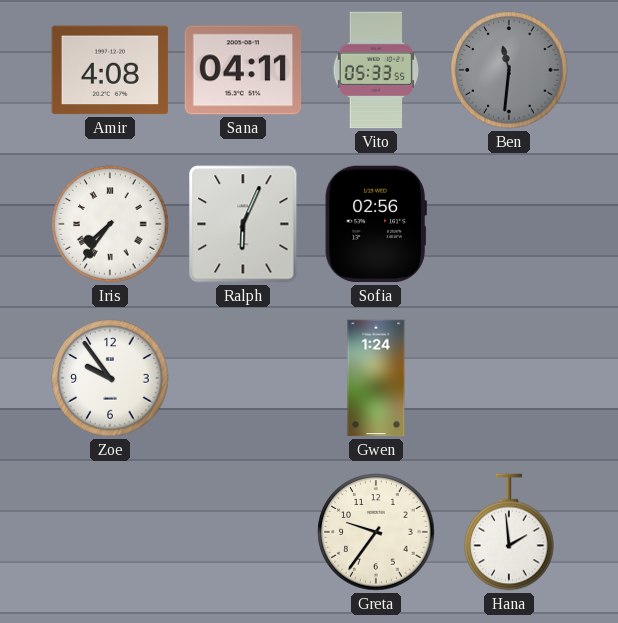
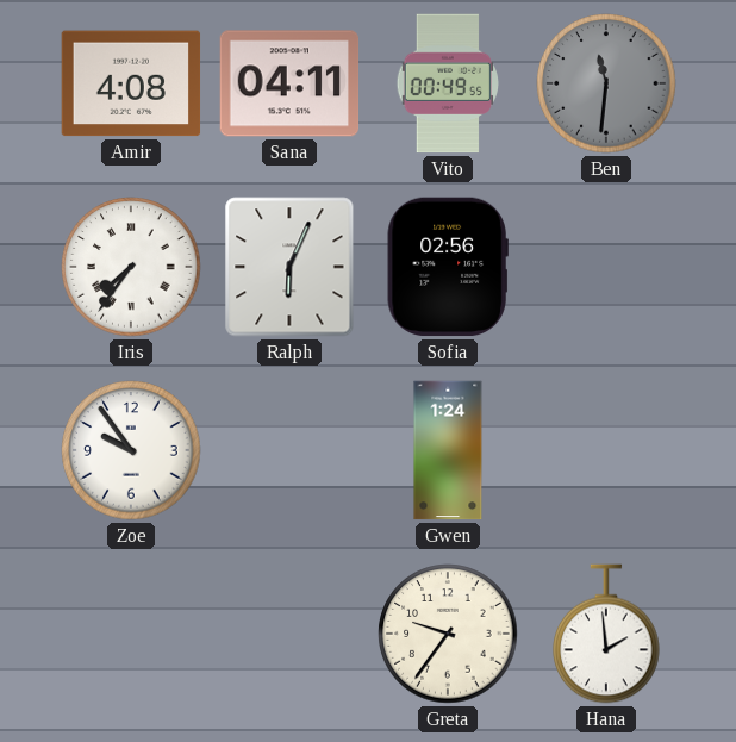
Vito: 05:33 -> 00:49 (447, 83)
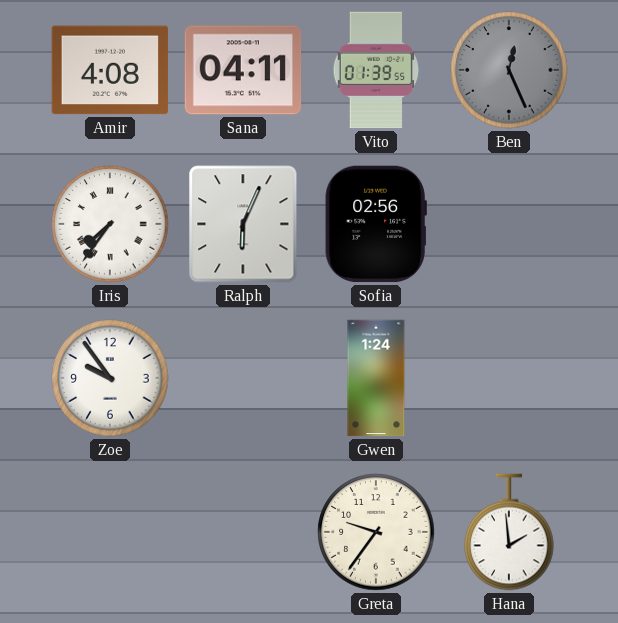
Vito: 00:49 -> 01:39 (375, 70)
Ben: 11:31 -> 12:26 (509, 70)
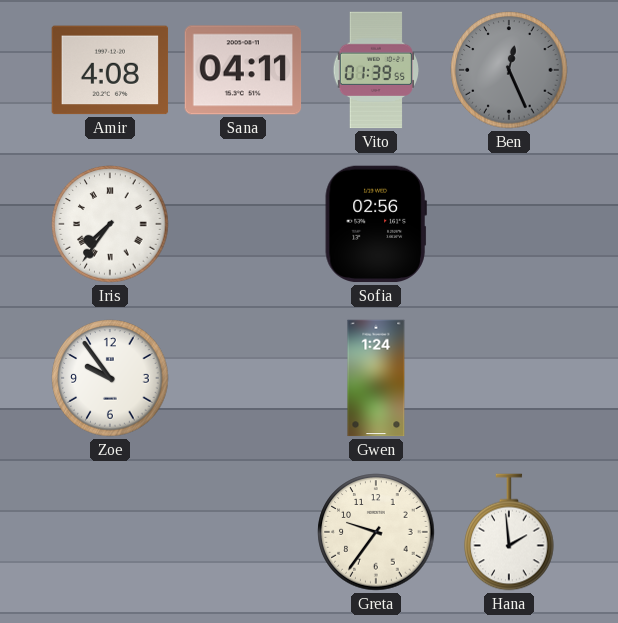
Ralph: 6:04 -> none (243, 224)
